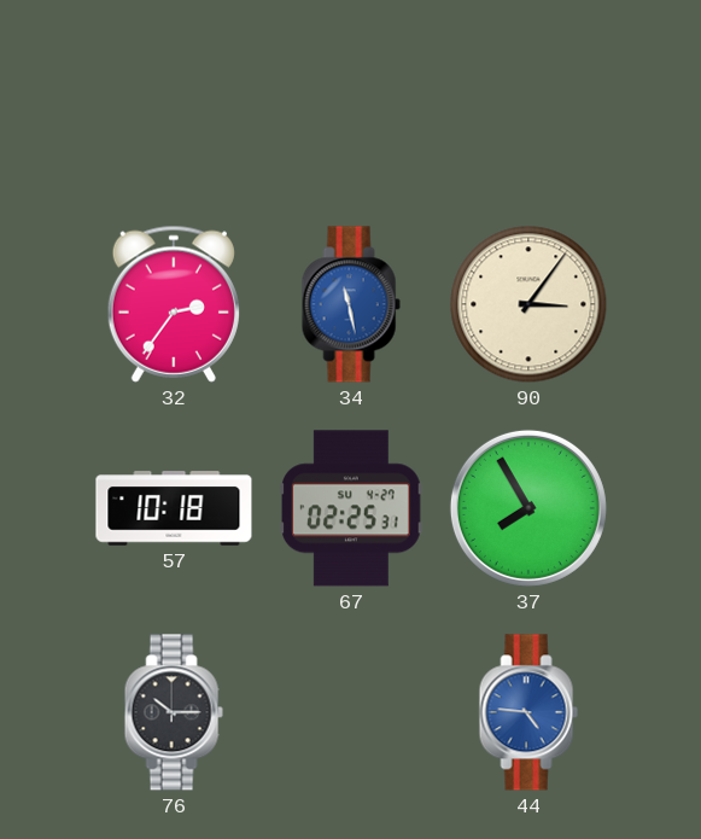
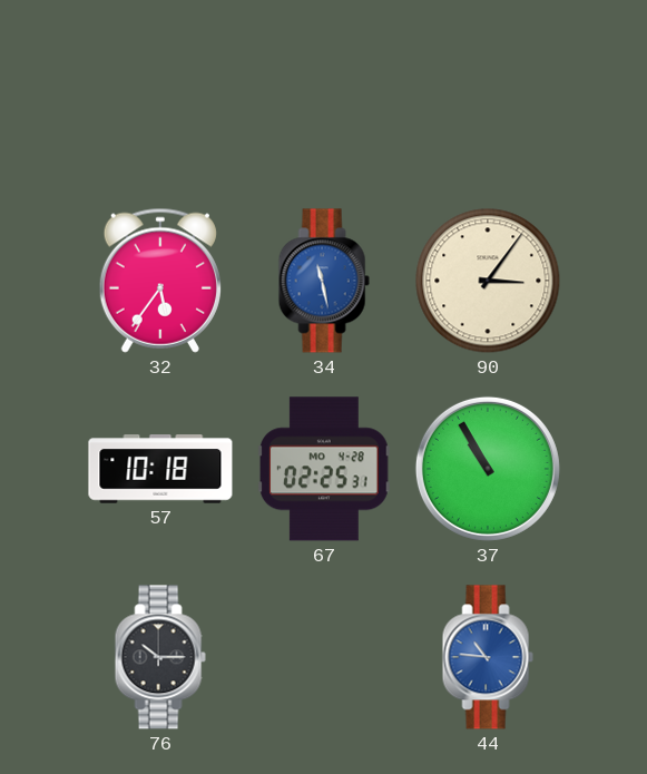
32: 2:36 -> 5:36 (160, 281)
67 date: SU 4-27 -> MO 4-28 (325, 469)
37: 7:55 -> 10:55 (488, 469)
44: 4:46 -> 10:46 (488, 657)
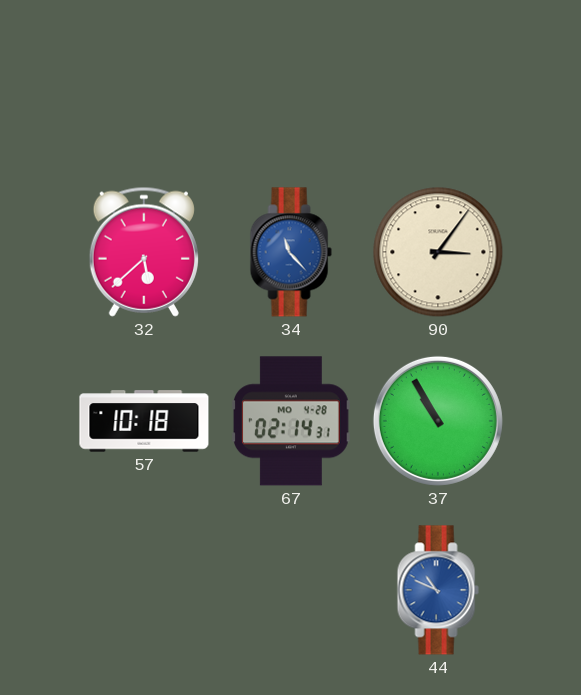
32: 5:36 -> 5:38 (144, 252)
34: 11:28 -> 11:23 (291, 252)
67: 02:25 -> 02:14 (292, 421)
76: 10:15 -> none (160, 657)
44: 10:46 -> 10:49 (438, 590)
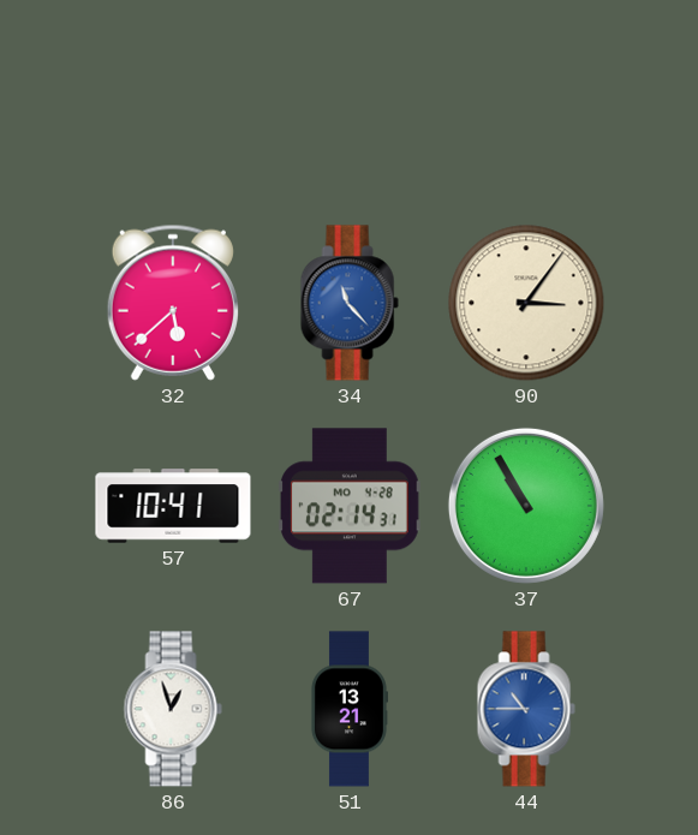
57: 10:18 -> 10:41 (173, 506)
86: none -> 12:57 (173, 709)
51: none -> 13:21 (348, 709)
44: 10:49 -> 10:45 (526, 709)
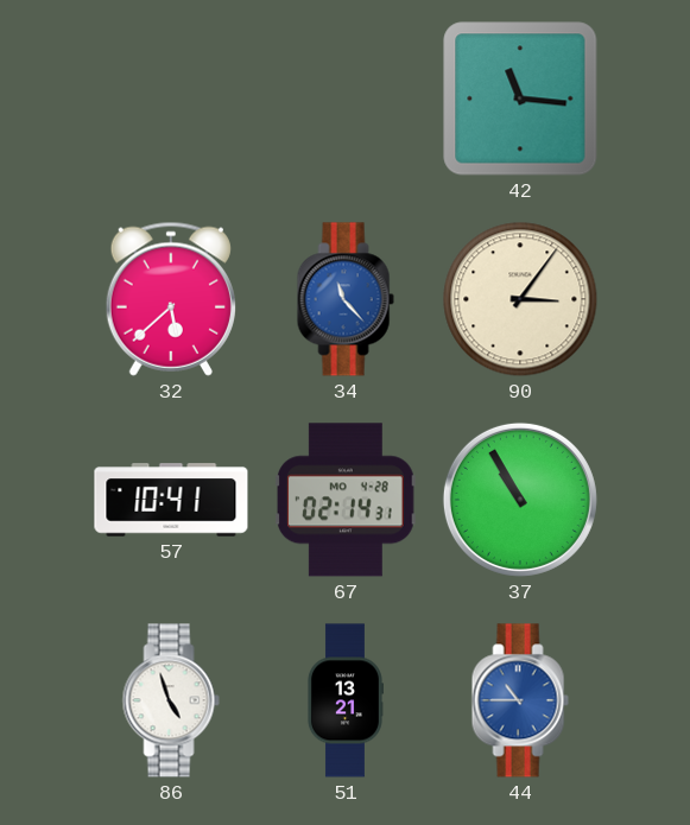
42: none -> 11:16 (520, 99)
86: 12:57 -> 4:57 (171, 700)
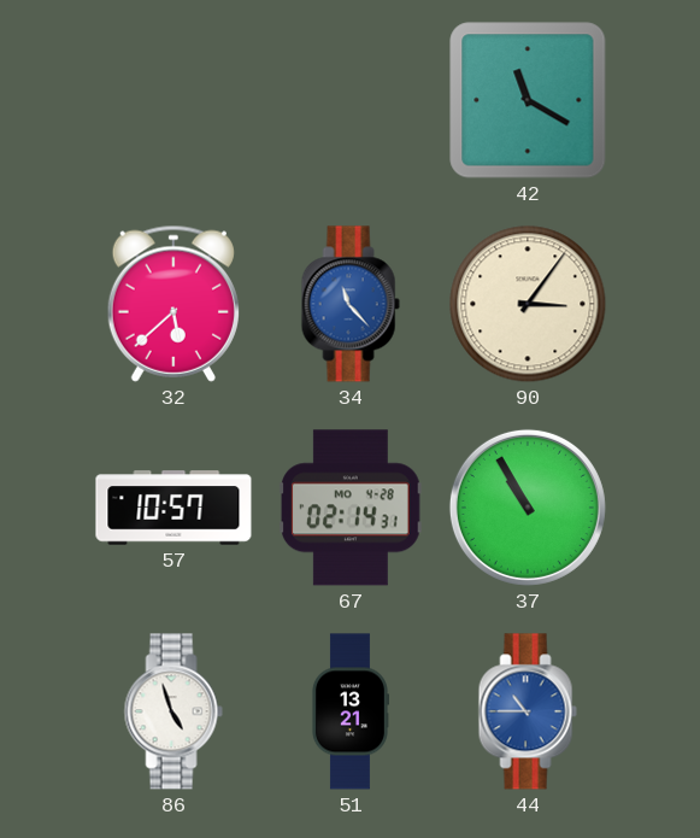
42: 11:16 -> 11:20 (528, 100)
57: 10:41 -> 10:57 (173, 508)
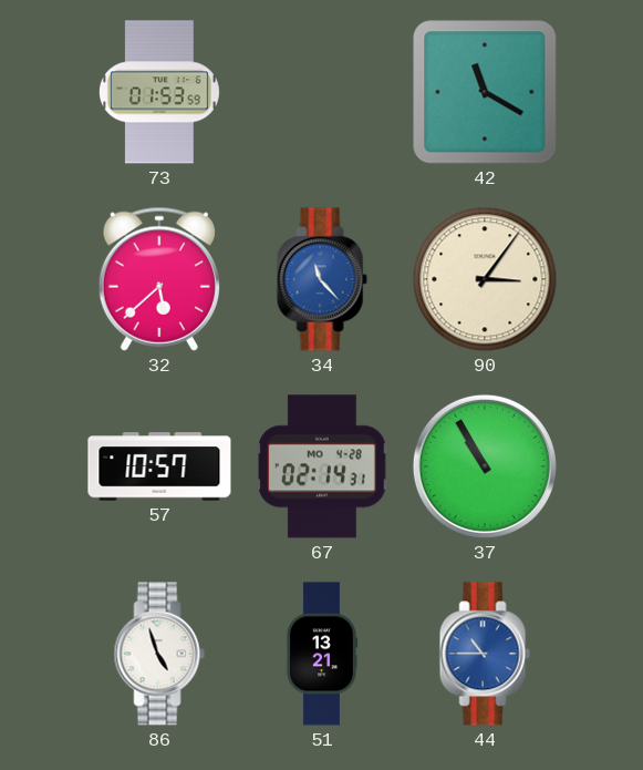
73: none -> 01:53 (159, 92)
